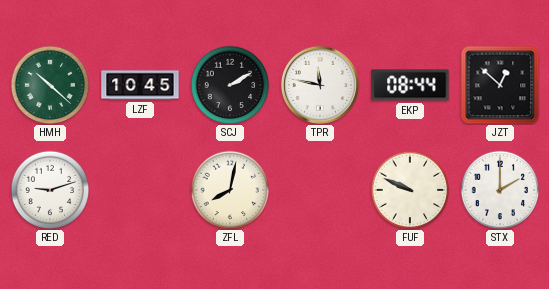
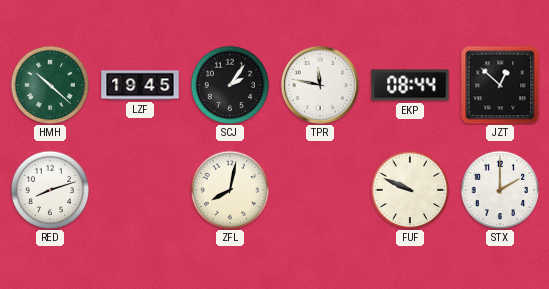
LZF: 10:45 -> 19:45 (140, 85)
SCJ: 2:10 -> 2:06 (230, 85)
RED: 9:12 -> 8:12 (50, 190)
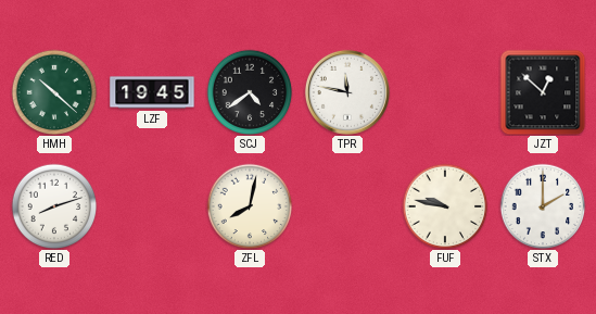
SCJ: 2:06 -> 4:39 (250, 92)
EKP: 08:44 -> none (410, 85)
FUF: 9:49 -> 9:47 (445, 206)
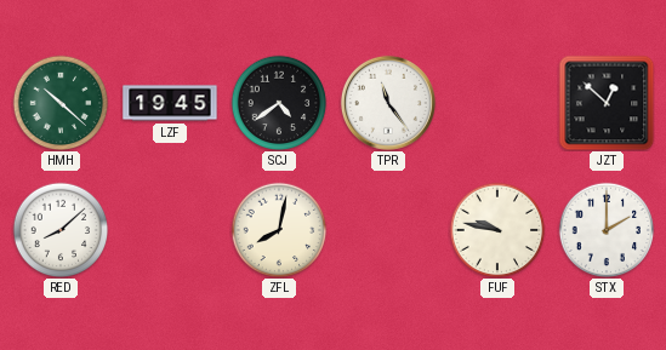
TPR: 11:47 -> 11:24 (388, 103)
RED: 8:12 -> 8:08 (61, 230)
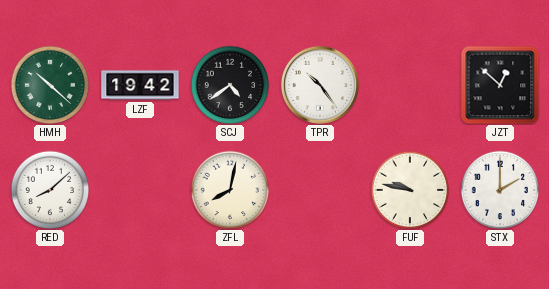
LZF: 19:45 -> 19:42 (140, 85)
TPR: 11:24 -> 10:24 (320, 85)
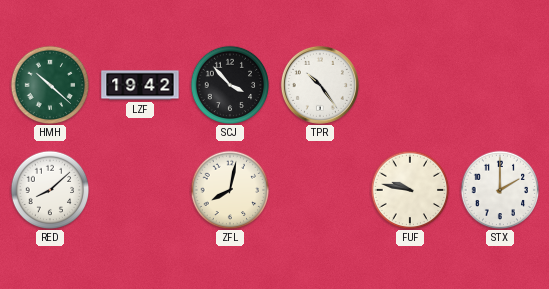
SCJ: 4:39 -> 3:53 (230, 85)
JZT: 12:52 -> none (500, 85)
